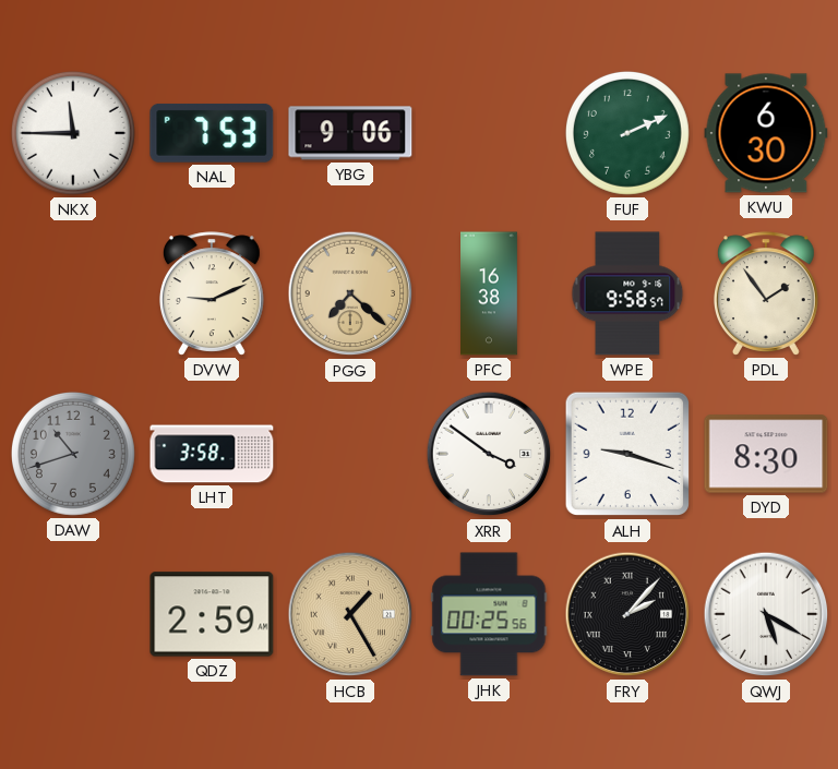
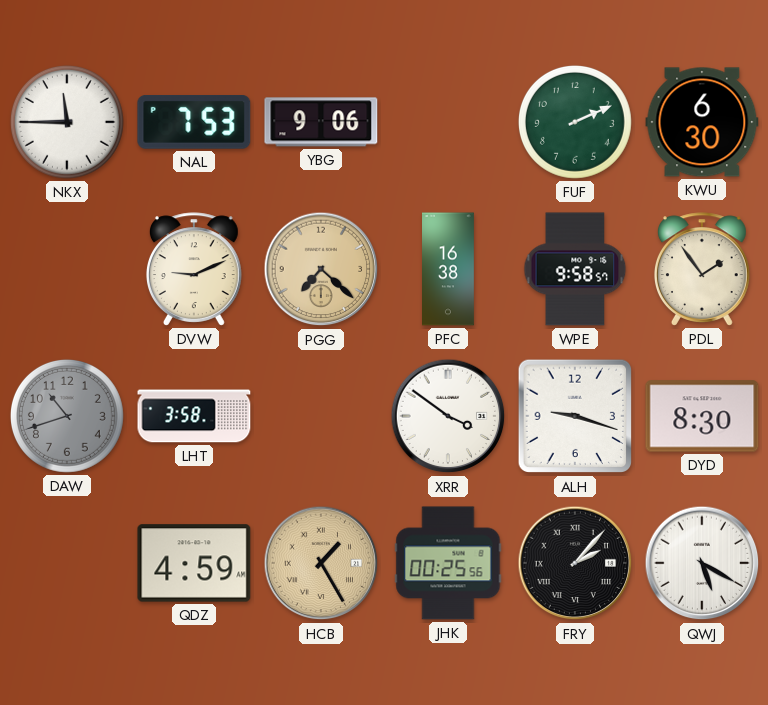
QDZ: 2:59 -> 4:59 (194, 563)
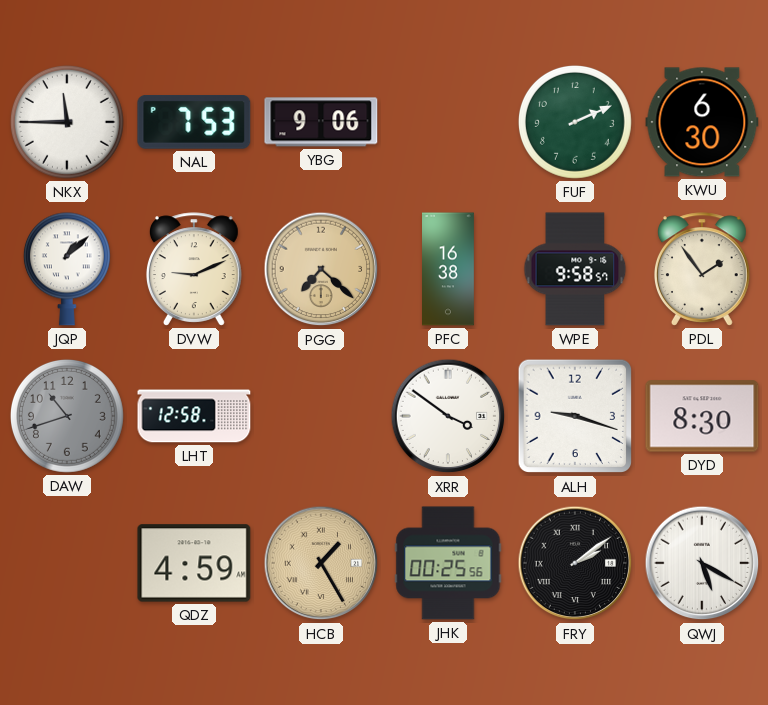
JQP: none -> 1:08 (67, 269)
LHT: 3:58 -> 12:58 (194, 416)
FRY: 2:07 -> 2:09 (575, 563)
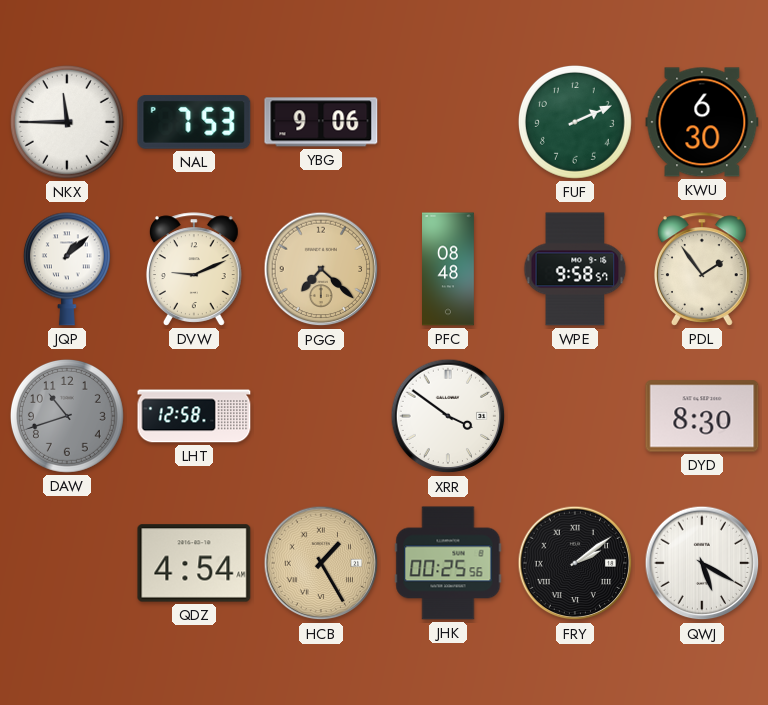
PFC: 16:38 -> 08:48 (449, 269)
ALH: 9:18 -> none (575, 416)
QDZ: 4:59 -> 4:54 (194, 563)
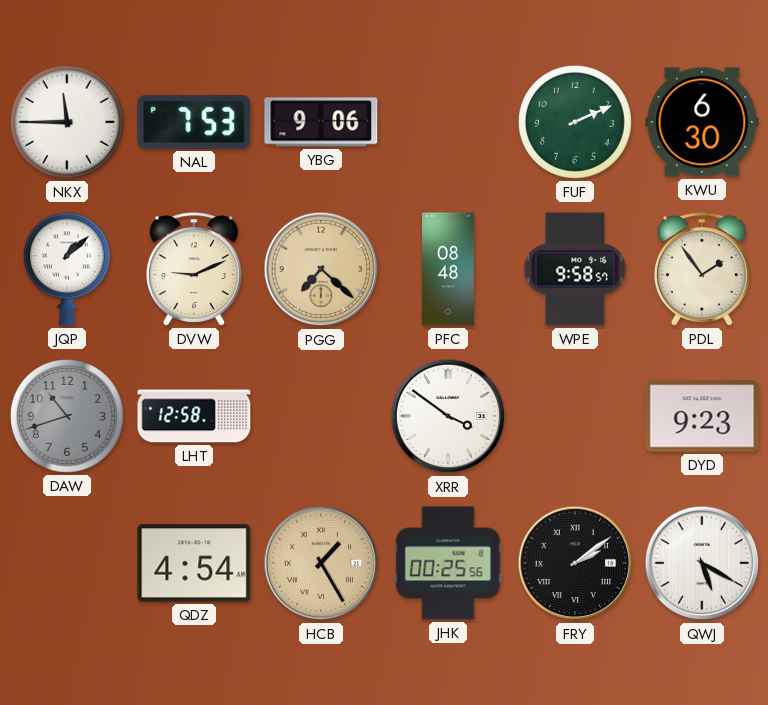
DYD: 8:30 -> 9:23 (702, 416)
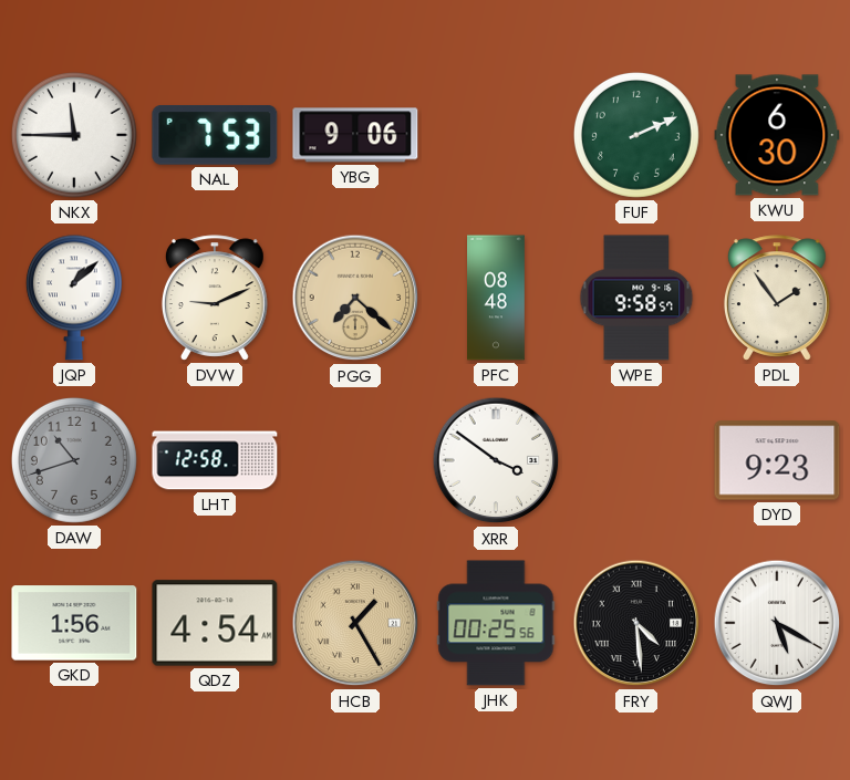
GKD: none -> 1:56 (74, 623)
FRY: 2:09 -> 4:29 (636, 623)
